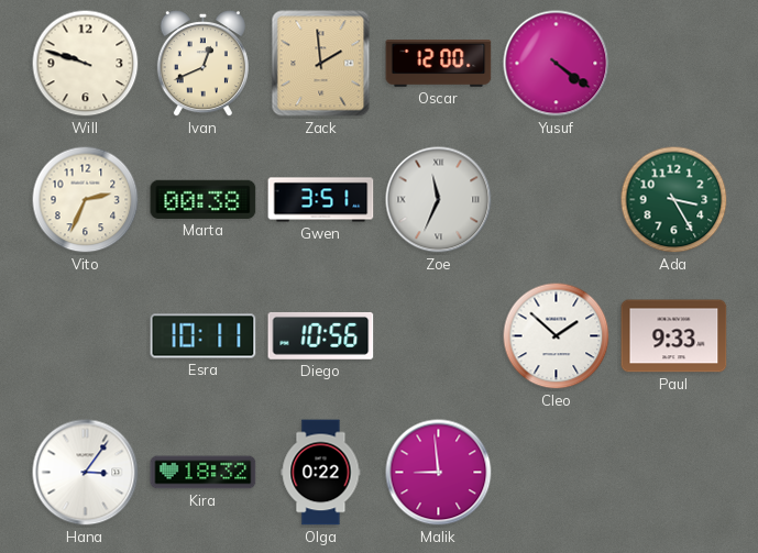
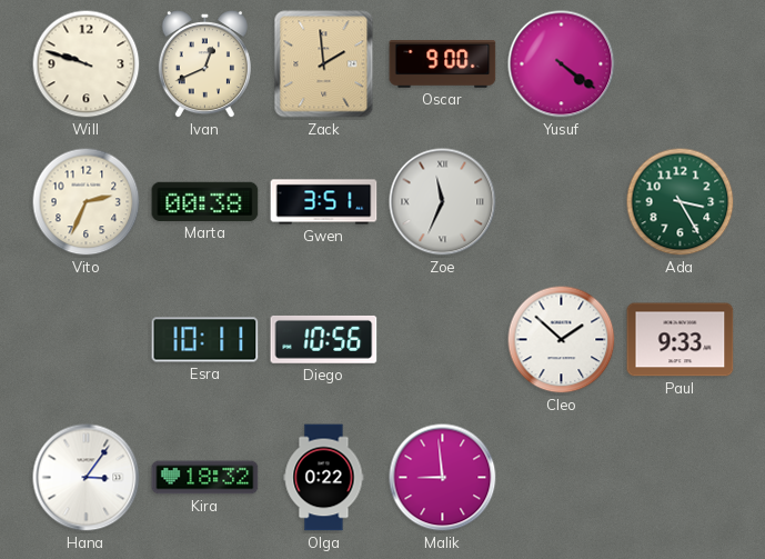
Oscar: 12:00 -> 9:00 (443, 64)
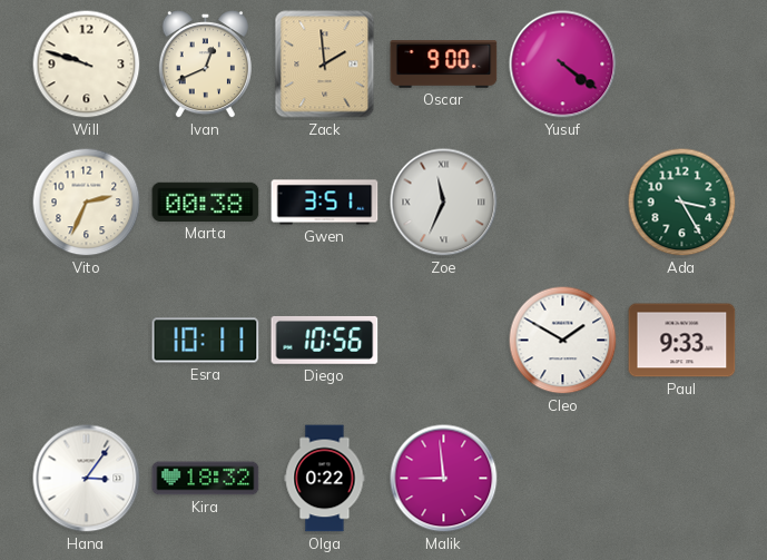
Cleo: 1:52 -> 1:50 (563, 341)
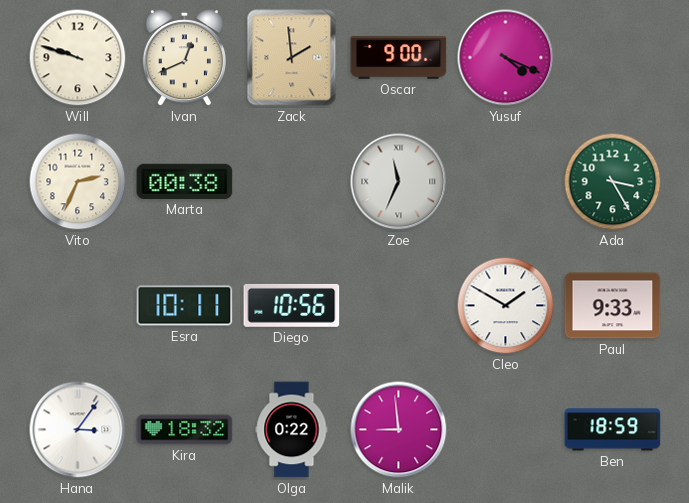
Yusuf: 4:21 -> 4:19 (506, 58)
Gwen: 3:51 -> none (325, 203)
Ben: none -> 18:59 (613, 430)
